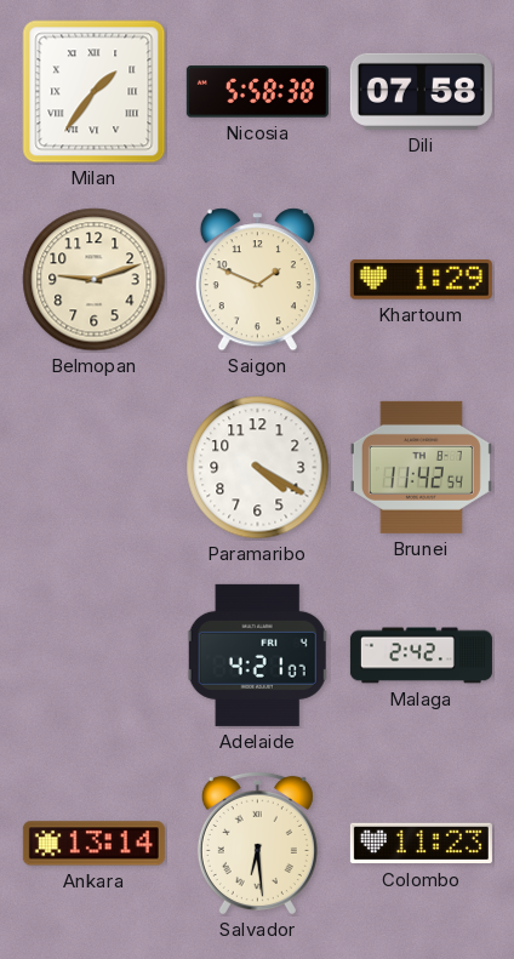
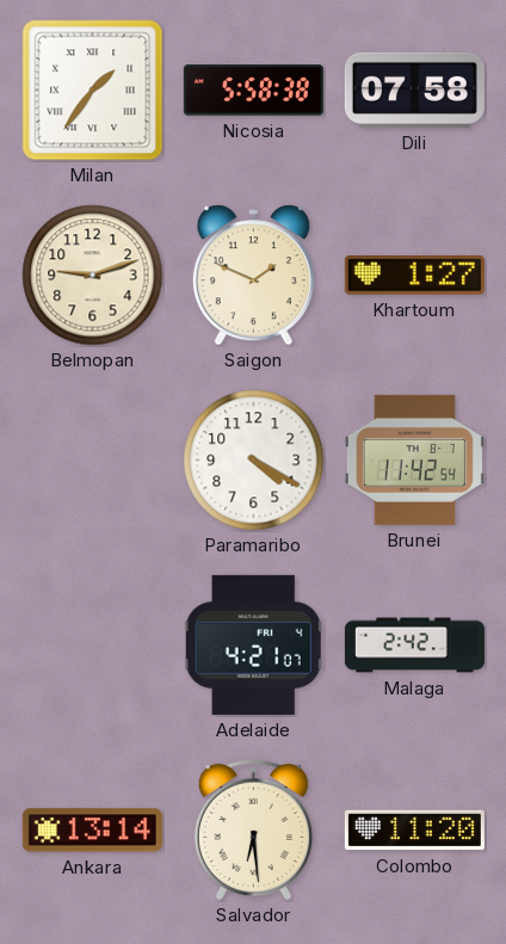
Khartoum: 1:29 -> 1:27 (414, 276)
Colombo: 11:23 -> 11:20 (414, 831)
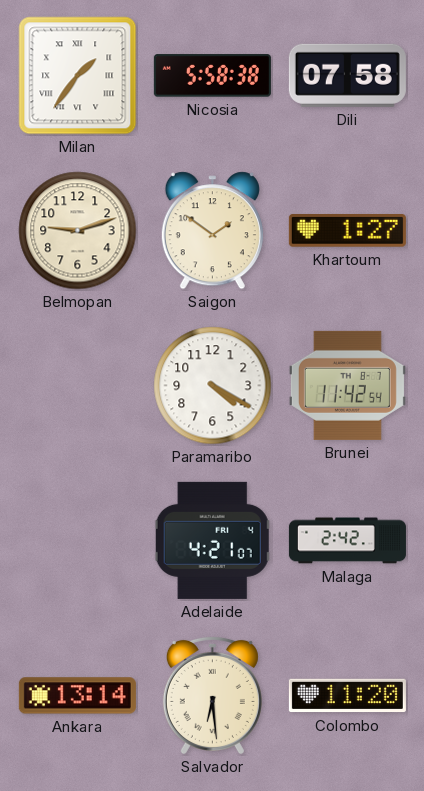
Saigon: 1:49 -> 1:51 (212, 231)
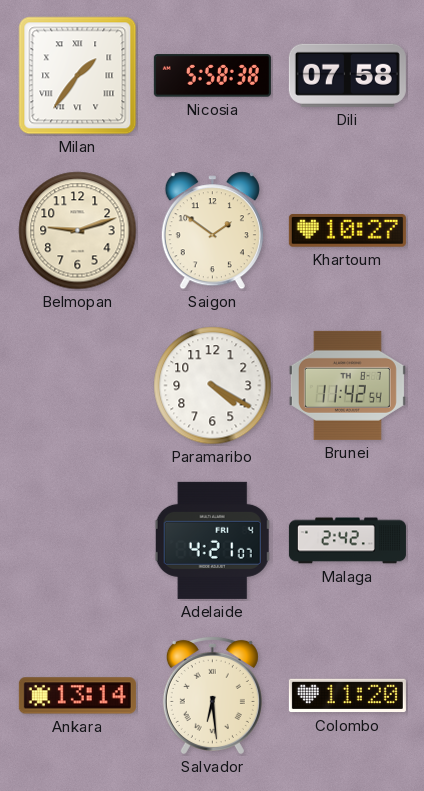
Khartoum: 1:27 -> 10:27 (347, 231)
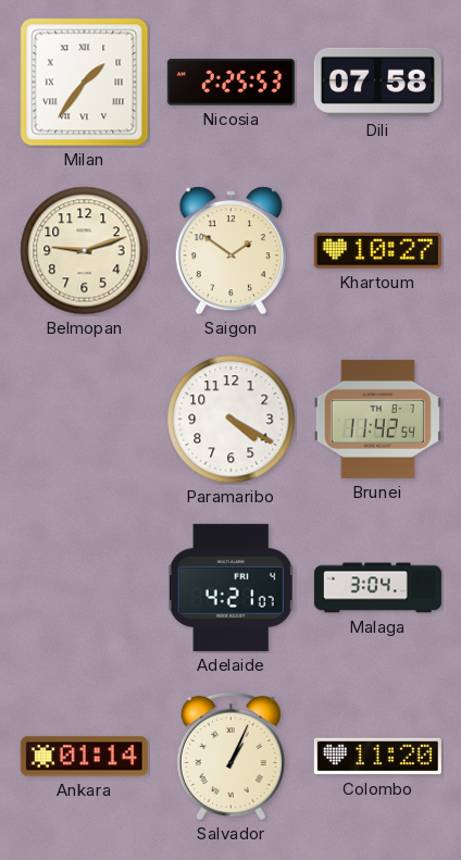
Nicosia: 5:58 -> 2:25 (230, 83)
Malaga: 2:42 -> 3:04 (377, 588)
Ankara: 13:14 -> 01:14 (84, 757)
Salvador: 6:29 -> 1:04 (230, 756)
